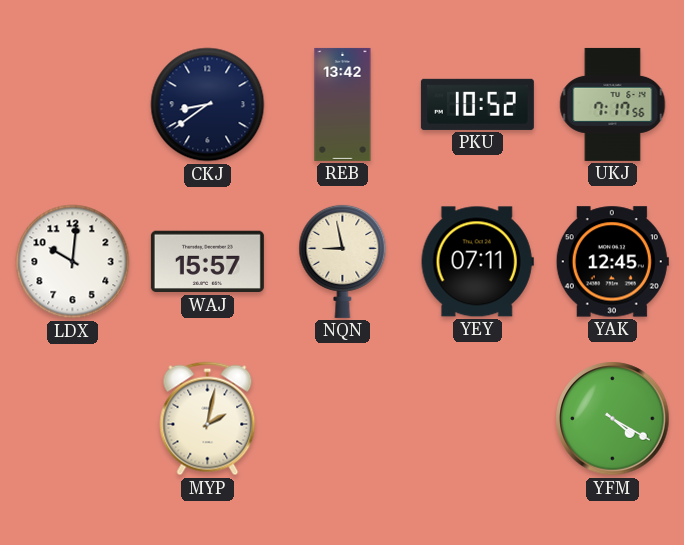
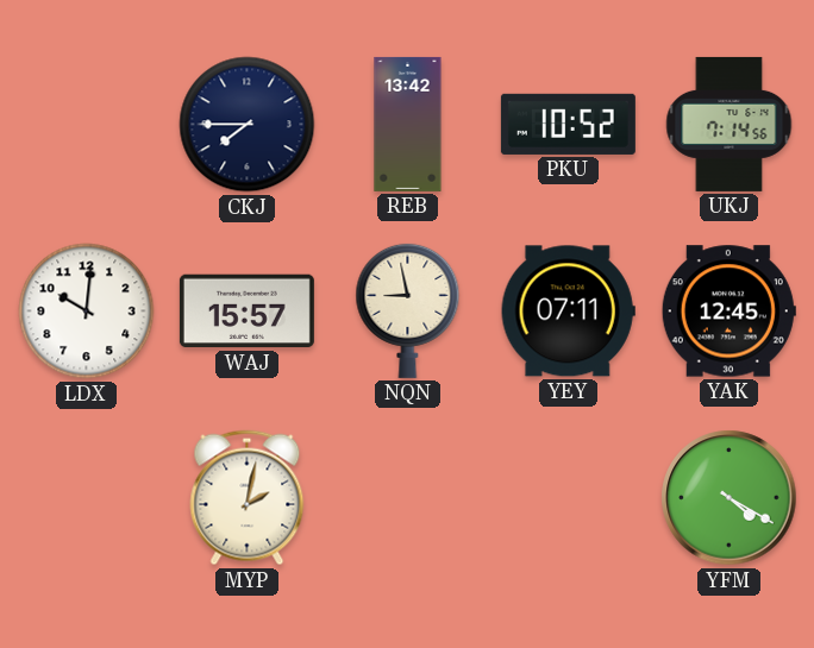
CKJ: 8:39 -> 7:45 (248, 125)
UKJ: 7:17 -> 7:14 (730, 124)
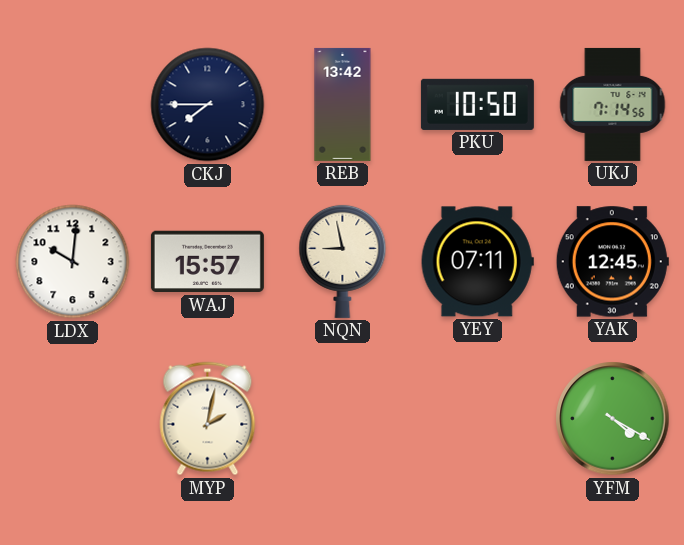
PKU: 10:52 -> 10:50 (477, 104)
